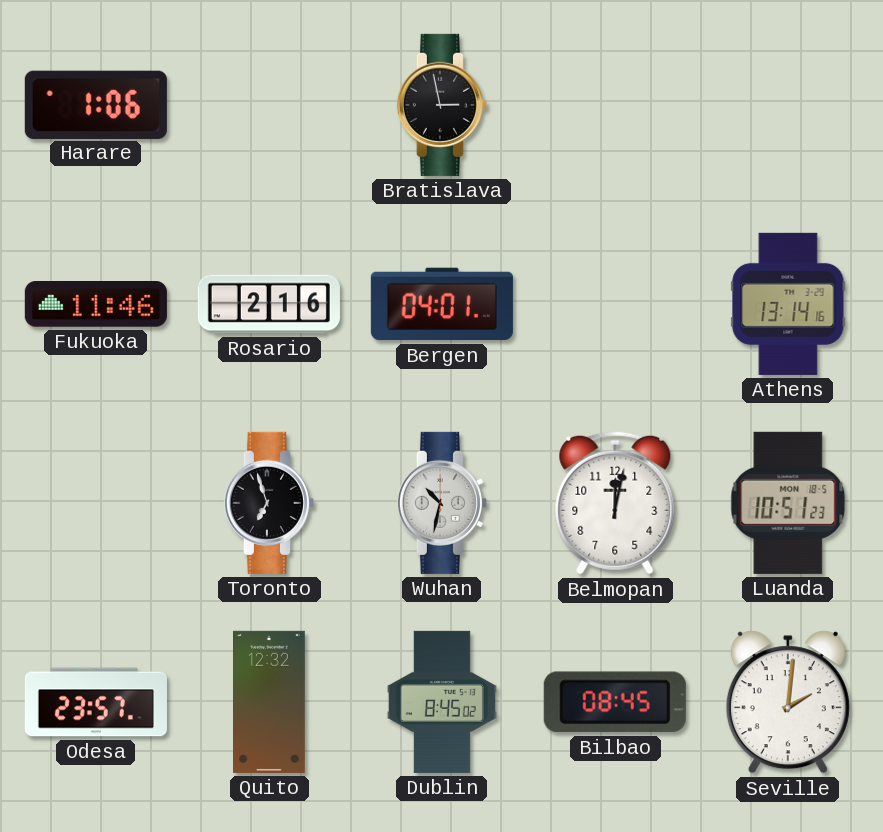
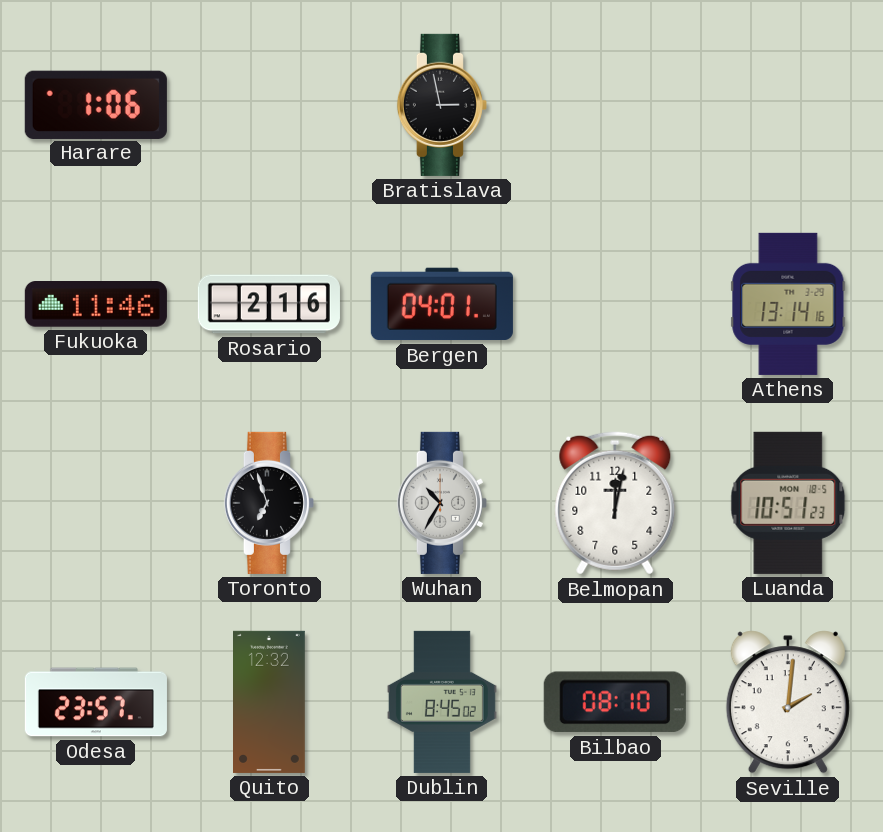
Wuhan: 10:32 -> 10:35 (442, 503)
Bilbao: 08:45 -> 08:10 (615, 702)
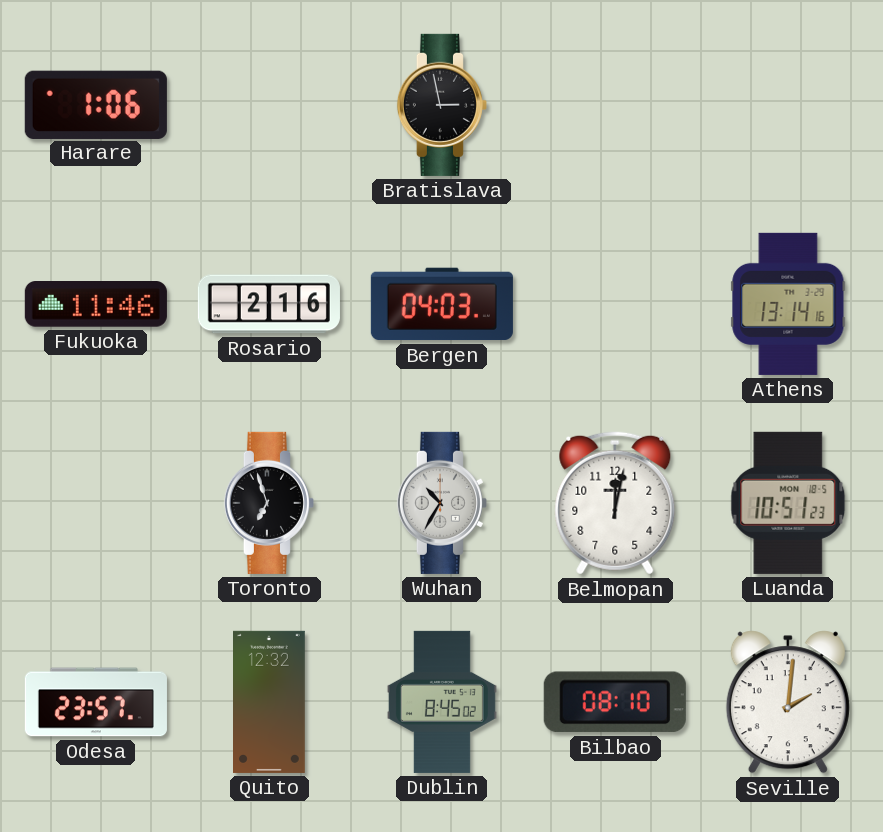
Bergen: 04:01 -> 04:03 (442, 304)
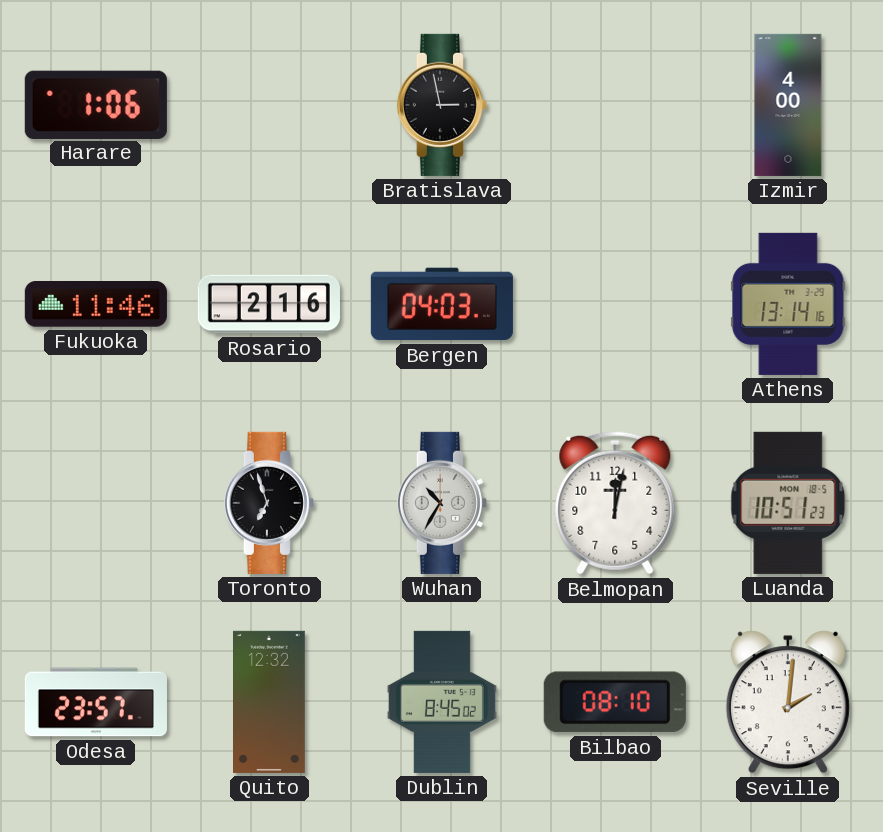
Izmir: none -> 4:00 (788, 105)
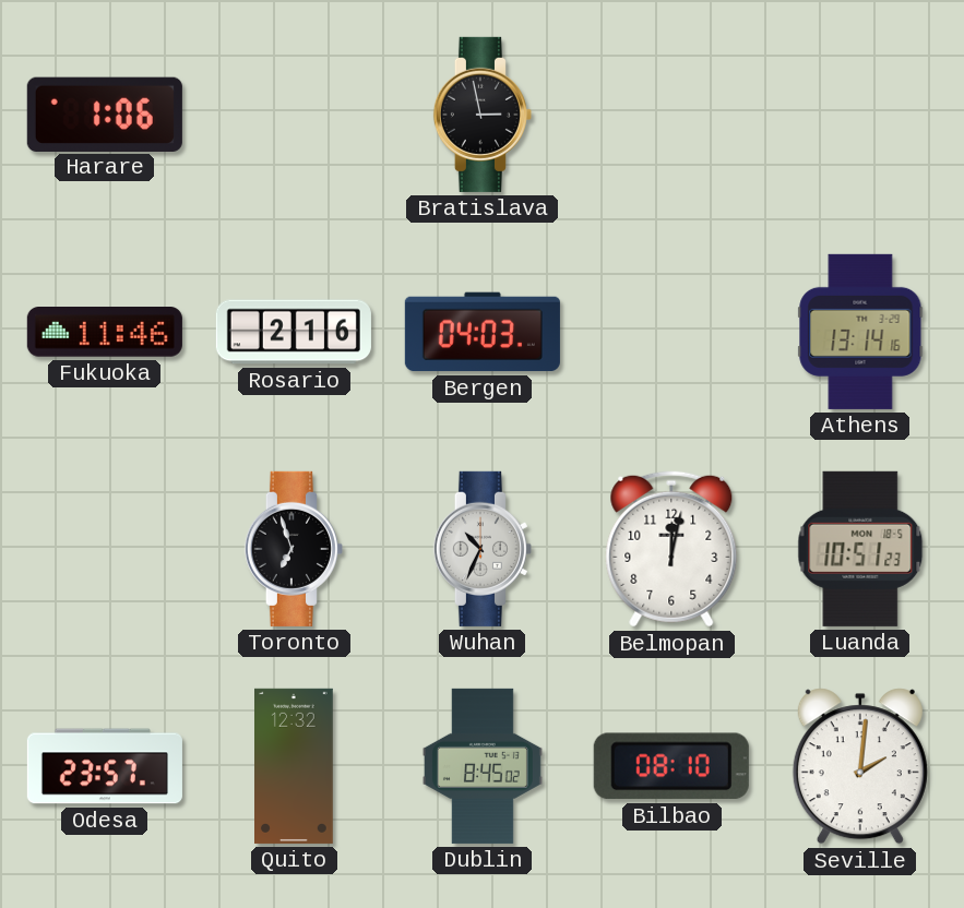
Izmir: 4:00 -> none (788, 105)
Wuhan: 10:35 -> 10:34 (483, 549)
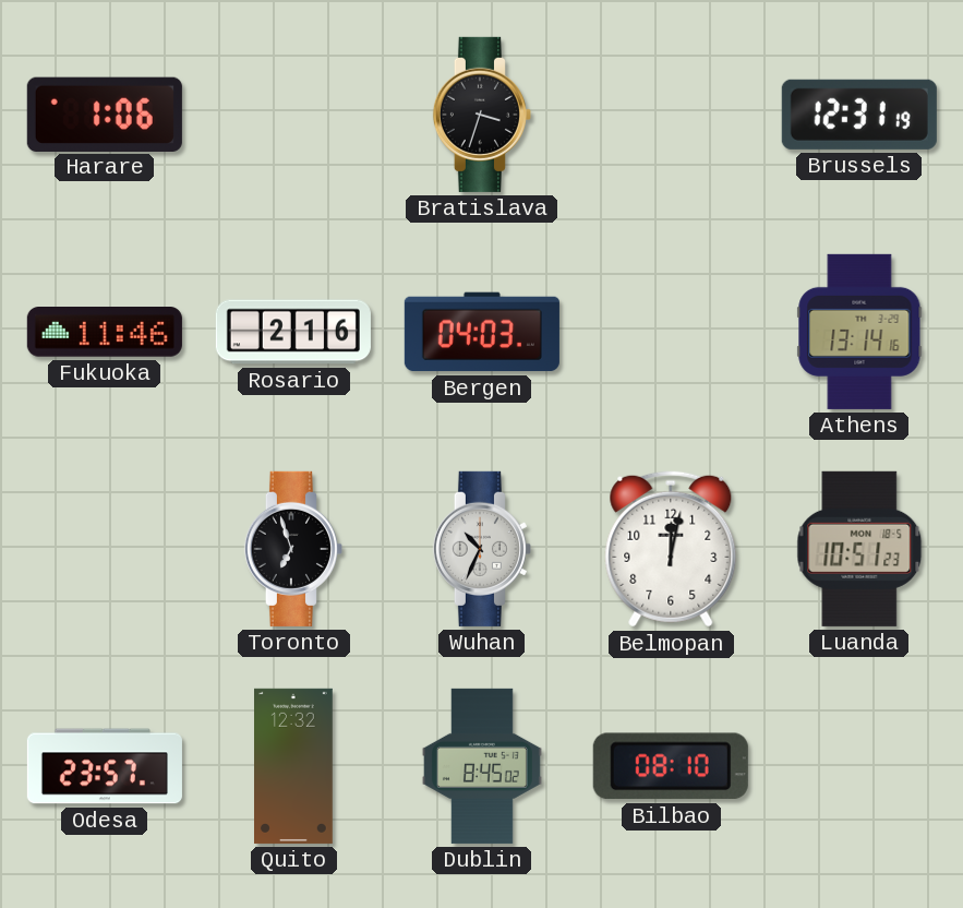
Bratislava: 2:58 -> 3:33 (482, 115)
Brussels: none -> 12:31 (859, 115)
Seville: 2:01 -> none (860, 766)
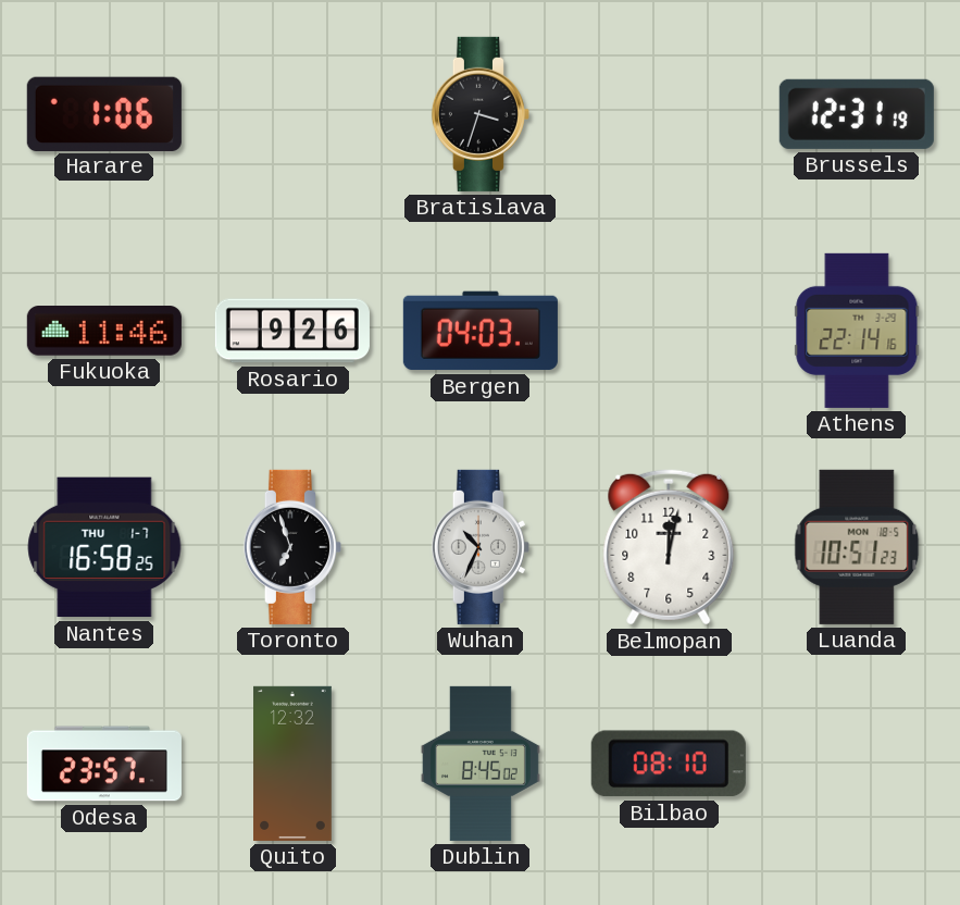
Rosario: 2:16 -> 9:26 (292, 331)
Athens: 13:14 -> 22:14 (857, 331)
Nantes: none -> 16:58 (104, 547)
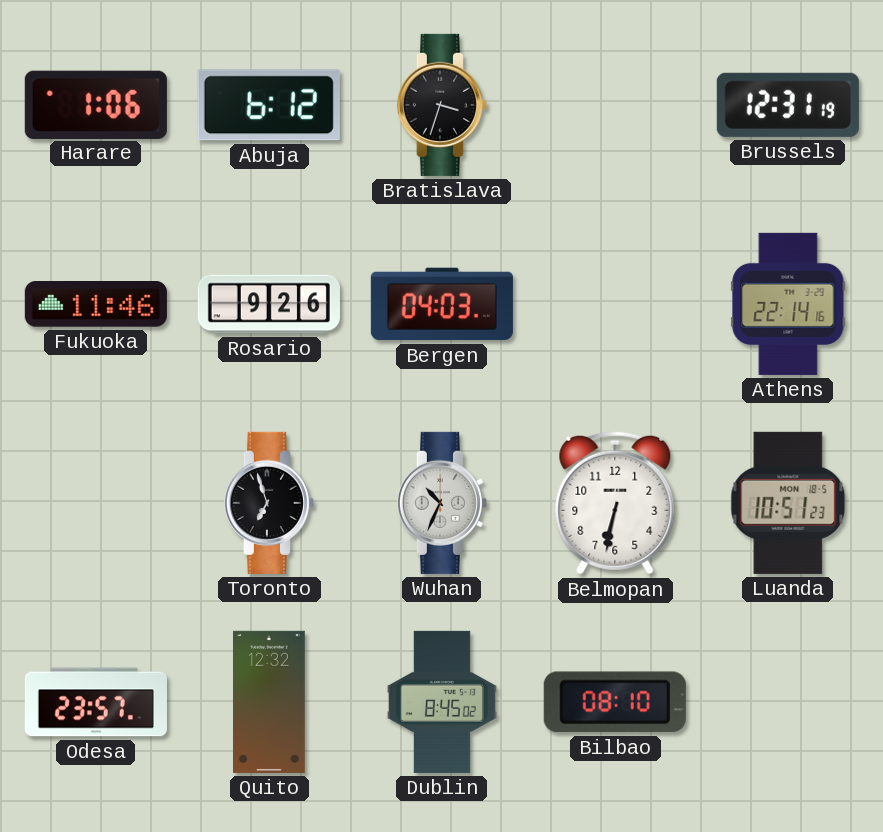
Abuja: none -> 6:12 (269, 105)
Nantes: 16:58 -> none (104, 547)
Belmopan: 12:02 -> 6:32 (615, 503)
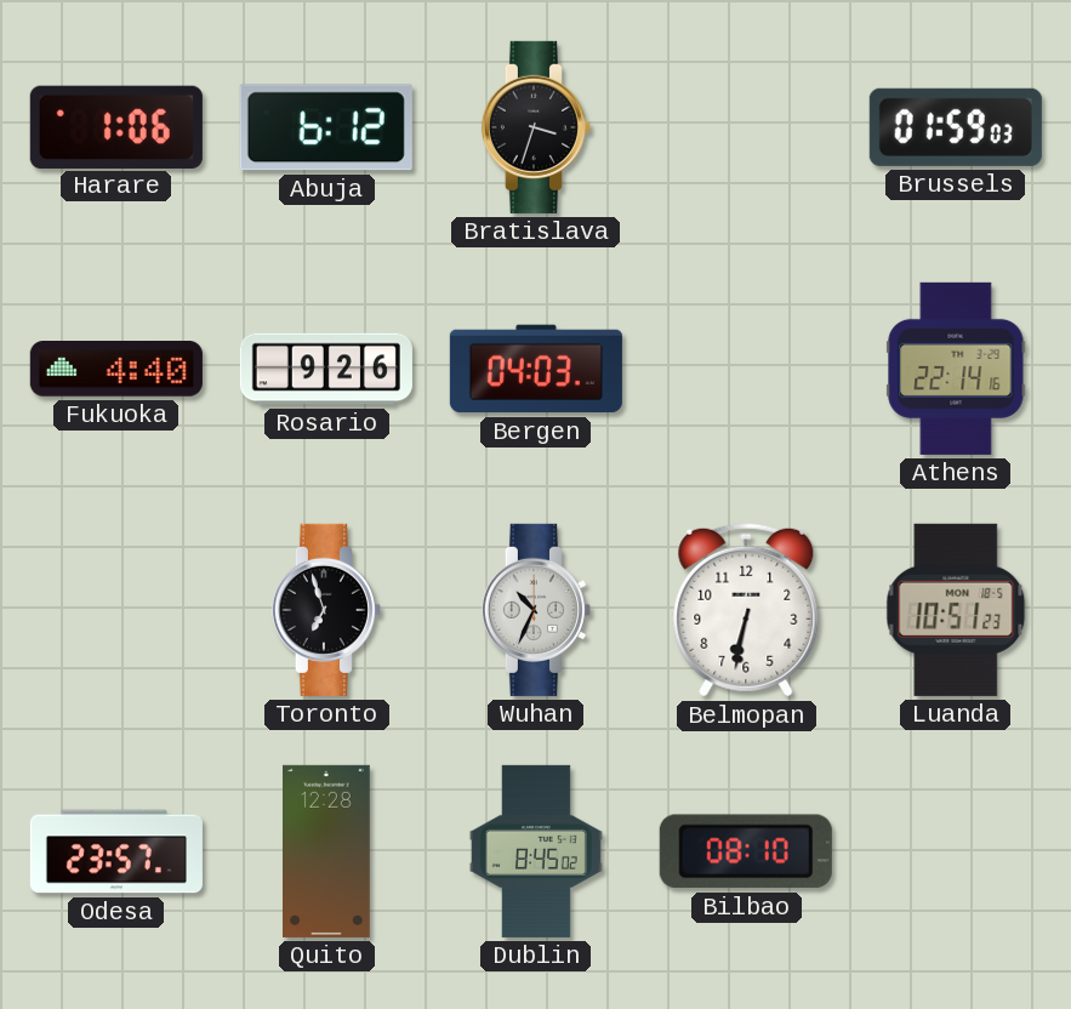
Brussels: 12:31 -> 01:59 (956, 127)
Fukuoka: 11:46 -> 4:40 (116, 369)
Quito: 12:32 -> 12:28 (327, 851)
